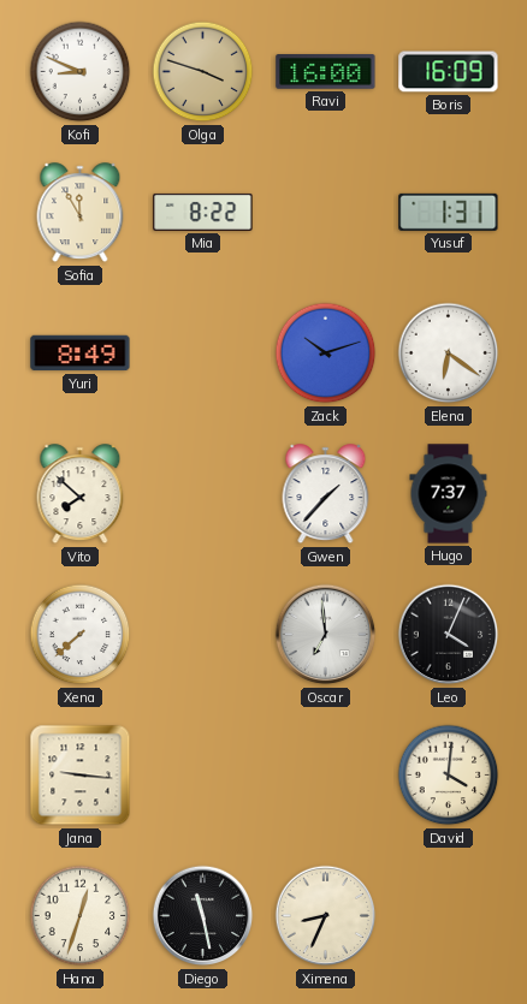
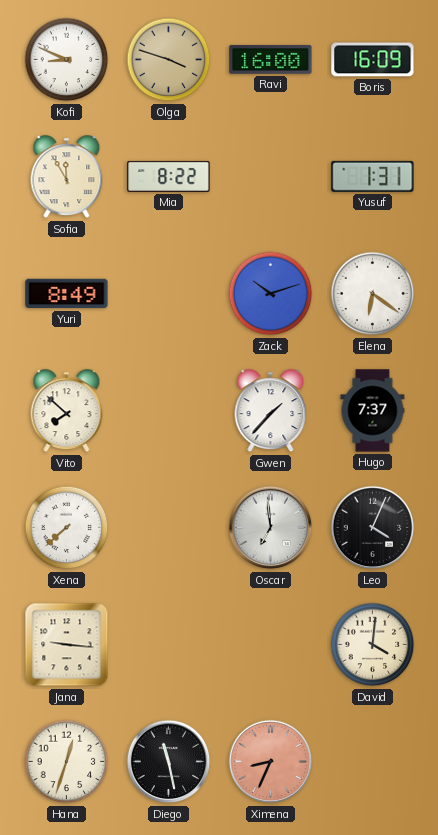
Ximena dial: cream -> salmon (271, 762)
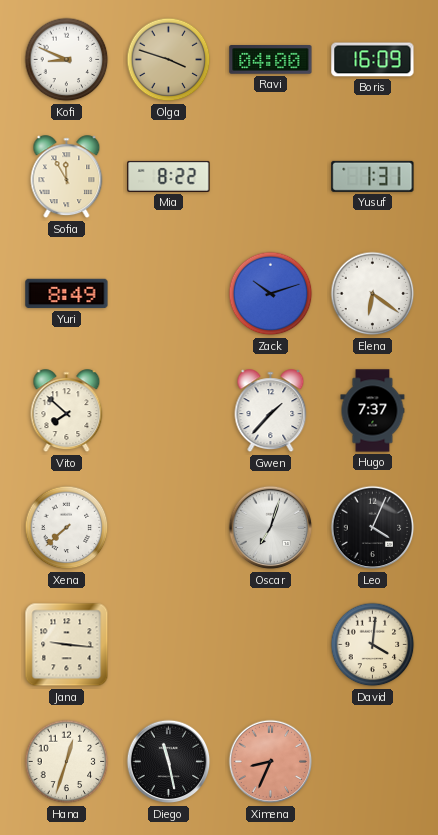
Ravi: 16:00 -> 04:00 (271, 60)
Oscar: 6:59 -> 7:03 (271, 528)
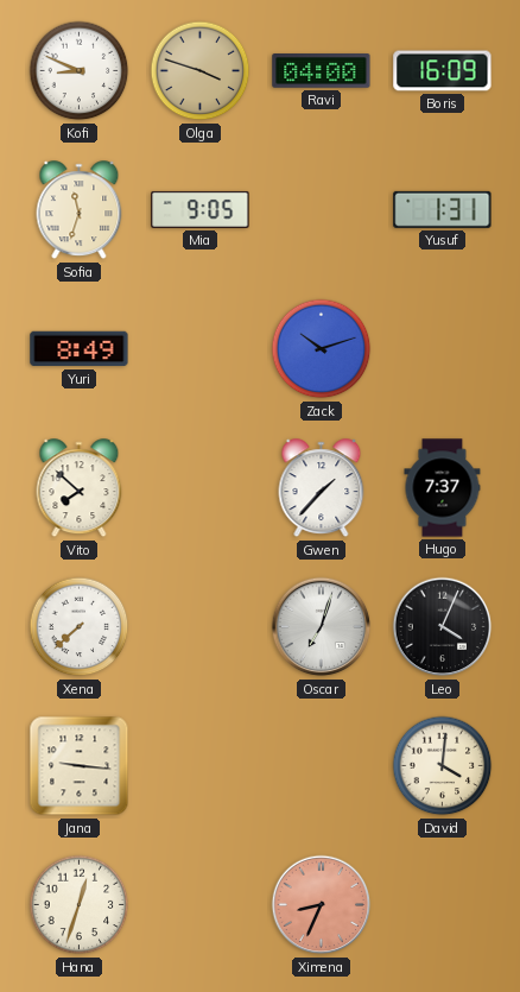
Sofia: 11:55 -> 11:33 (80, 210)
Mia: 8:22 -> 9:05 (201, 209)
Elena: 6:21 -> none (373, 294)
Diego: 11:28 -> none (169, 762)
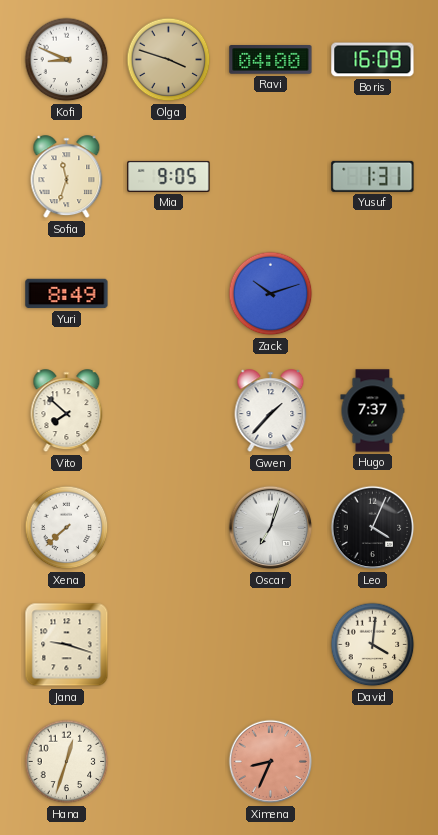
Jana: 9:16 -> 9:18 (67, 645)
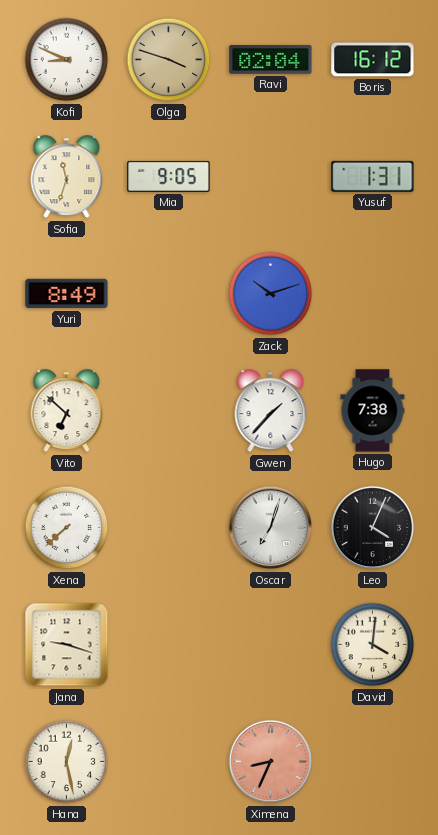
Ravi: 04:00 -> 02:04 (271, 60)
Boris: 16:09 -> 16:12 (373, 60)
Vito: 7:52 -> 6:52 (67, 411)
Hugo: 7:37 -> 7:38 (373, 411)
Hana: 12:33 -> 12:28 (67, 762)
